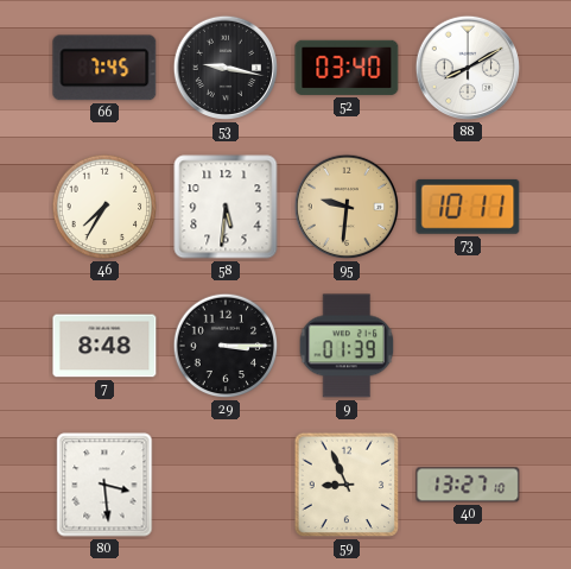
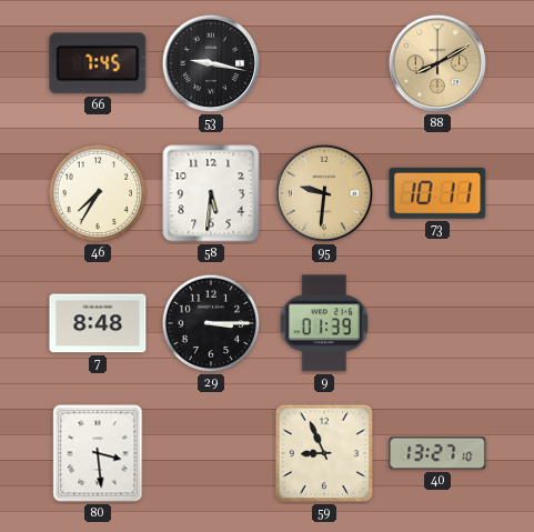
52: 03:40 -> none (347, 68)
88 dial: white -> champagne (437, 63)
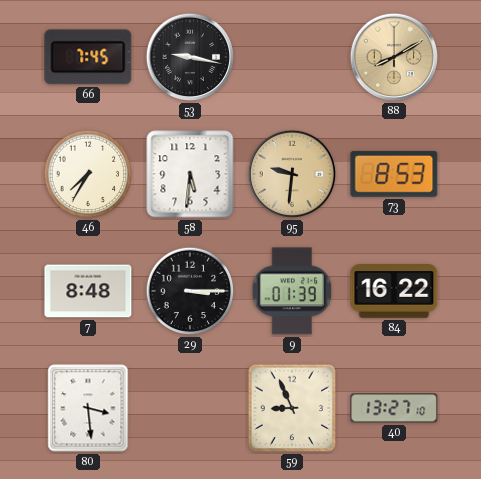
73: 10:11 -> 8:53 (394, 174)
84: none -> 16:22 (394, 291)
